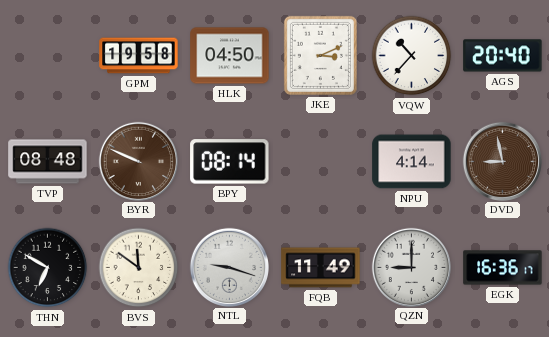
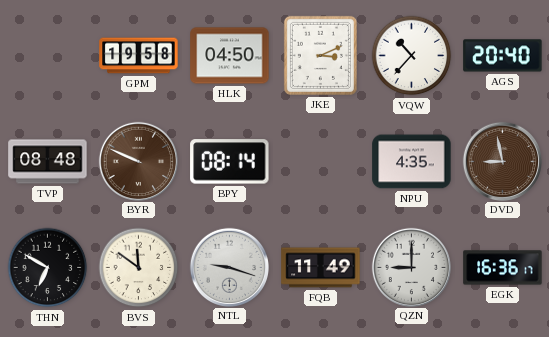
NPU: 4:14 -> 4:35 (412, 162)
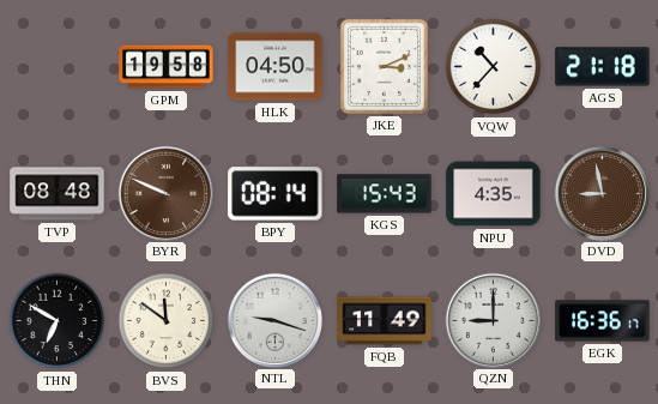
AGS: 20:40 -> 21:18 (603, 67)
KGS: none -> 15:43 (385, 194)
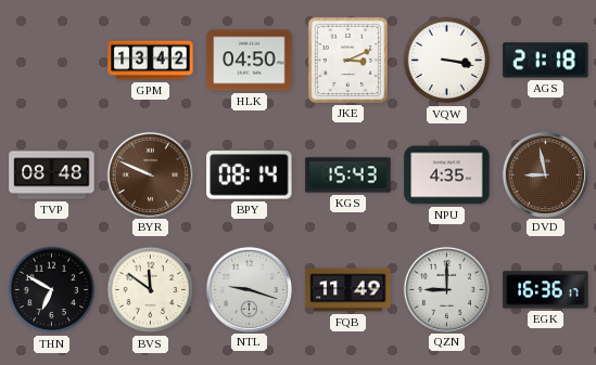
GPM: 19:58 -> 13:42 (151, 61)
VQW: 10:37 -> 3:17 (447, 61)
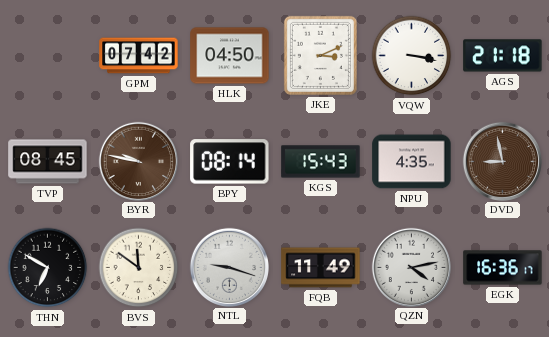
GPM: 13:42 -> 07:42 (139, 56)
TVP: 08:48 -> 08:45 (48, 162)
BYR: 9:49 -> 9:47 (138, 161)
QZN: 9:00 -> 4:13 (411, 267)
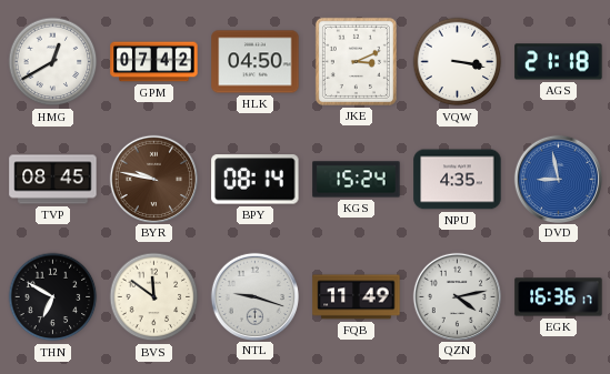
HMG: none -> 12:40 (53, 62)
KGS: 15:43 -> 15:24 (357, 180)
DVD dial: brown -> blue (558, 179)
